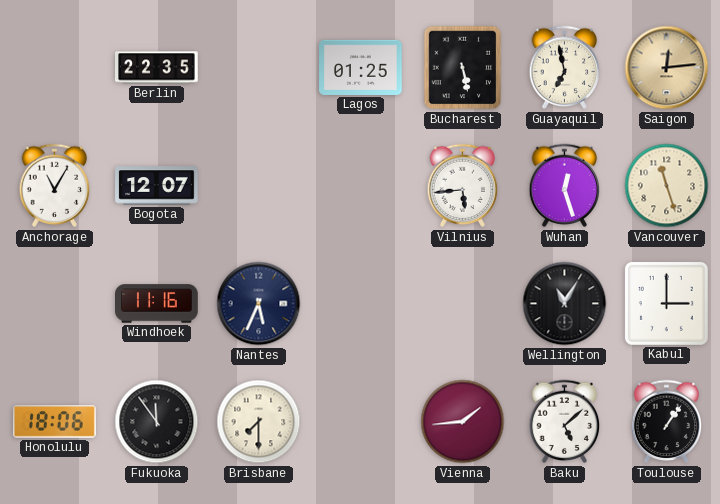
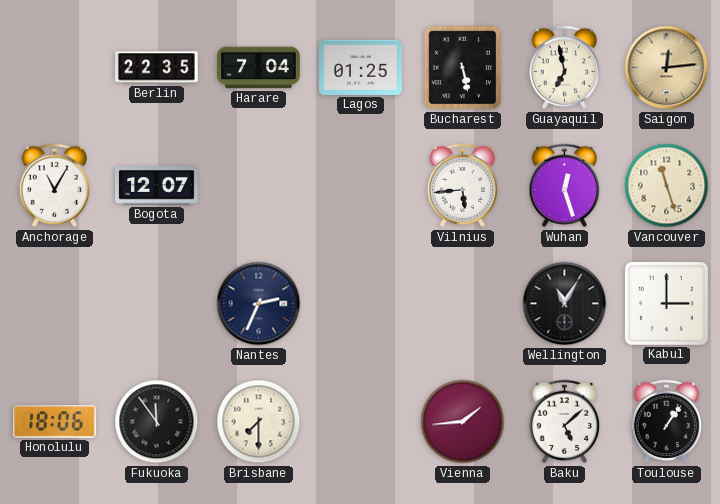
Harare: none -> 7:04 (259, 68)
Windhoek: 11:16 -> none (157, 304)
Nantes: 5:34 -> 2:34 (259, 304)
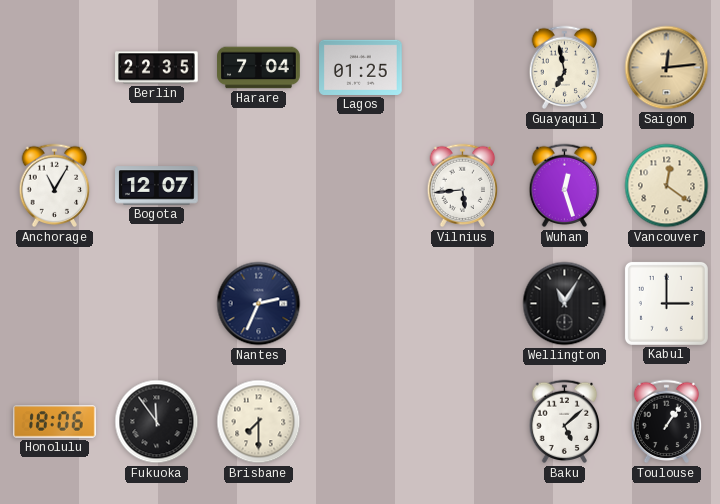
Bucharest: 5:28 -> none (463, 68)
Vancouver: 11:27 -> 12:21 (667, 186)
Vienna: 1:44 -> none (463, 422)
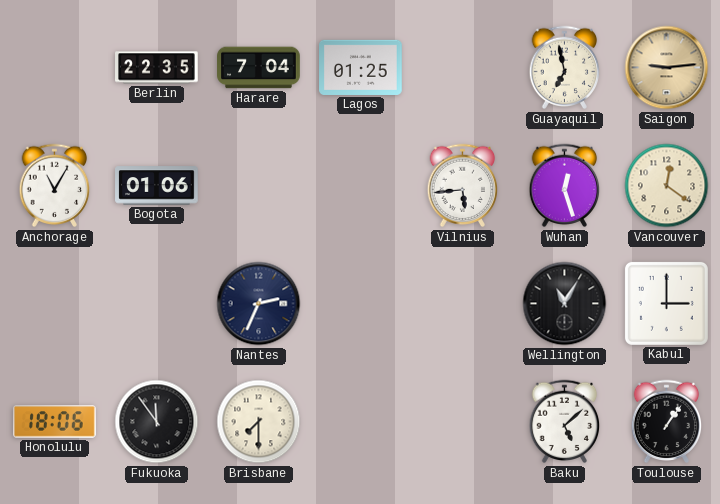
Saigon: 12:14 -> 9:14 (667, 68)
Bogota: 12:07 -> 01:06 (157, 186)
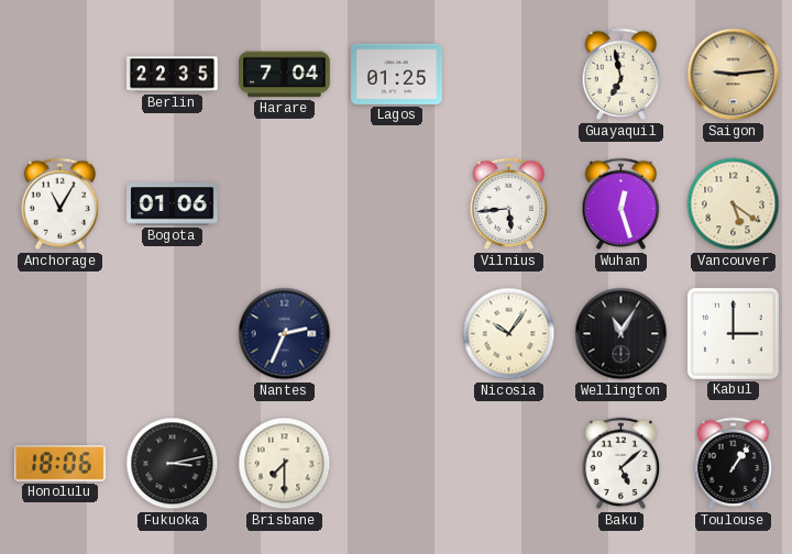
Vancouver: 12:21 -> 5:21 (734, 204)
Nicosia: none -> 10:06 (509, 334)
Fukuoka: 11:54 -> 3:13 (173, 464)
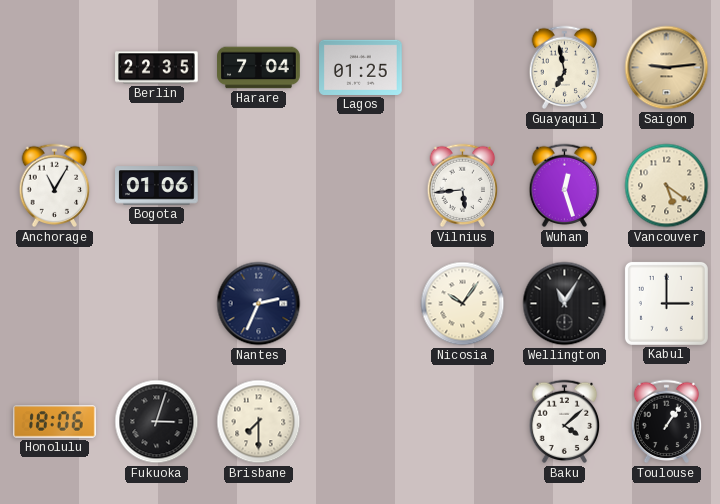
Fukuoka: 3:13 -> 3:03 (157, 422)
Baku: 5:08 -> 4:08 (565, 422)
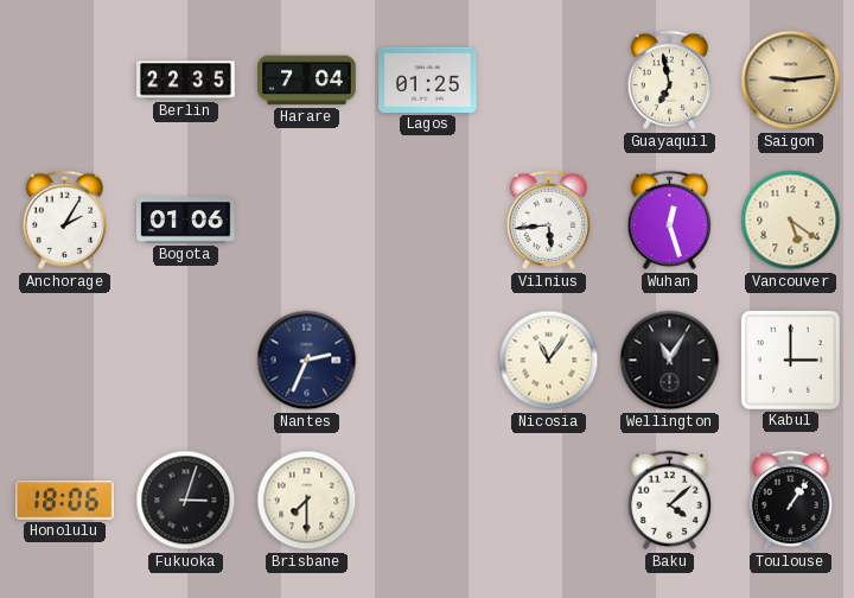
Anchorage: 11:05 -> 2:05 (65, 221)
Nicosia: 10:06 -> 11:06 (549, 361)
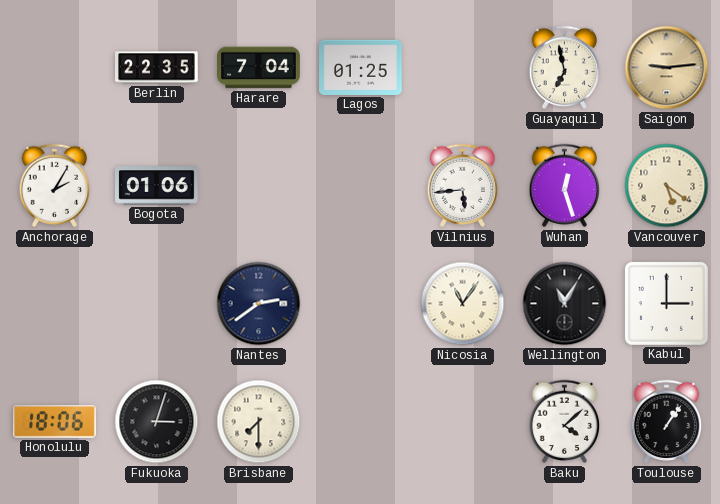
Nantes: 2:34 -> 2:39 (259, 304)
